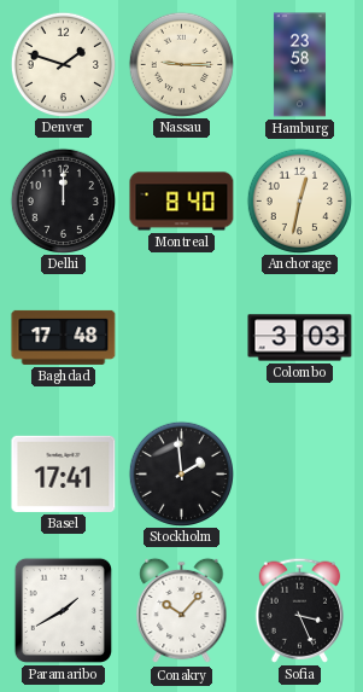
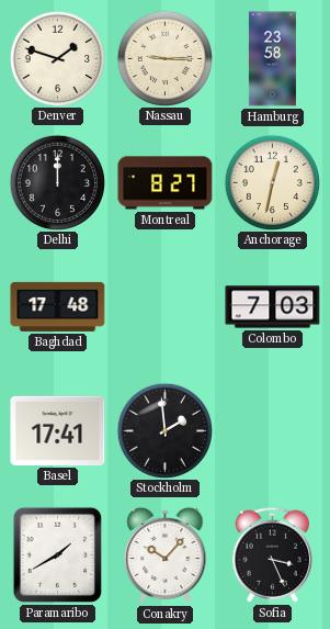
Montreal: 8:40 -> 8:27 (166, 183)
Colombo: 3:03 -> 7:03 (273, 307)
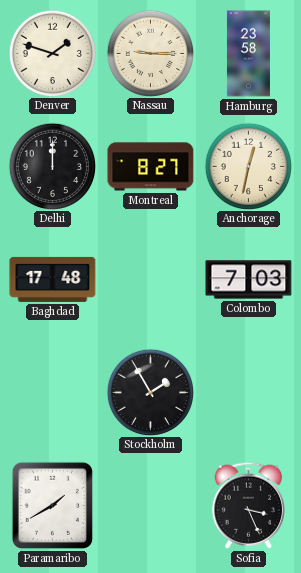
Basel: 17:41 -> none (58, 430)
Stockholm: 1:59 -> 1:55 (150, 392)
Conakry: 10:07 -> none (166, 555)
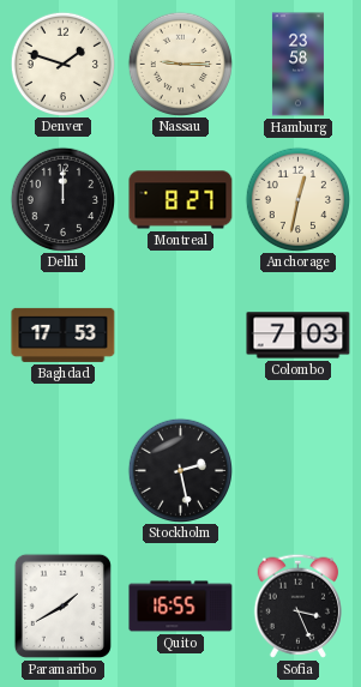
Baghdad: 17:48 -> 17:53 (64, 335)
Stockholm: 1:55 -> 2:28 (180, 470)
Quito: none -> 16:55 (181, 607)
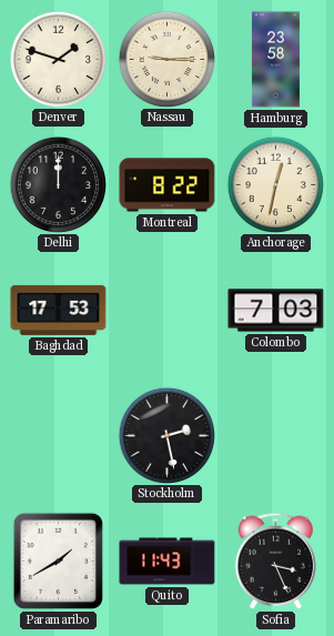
Montreal: 8:27 -> 8:22 (168, 185)
Quito: 16:55 -> 11:43 (168, 562)
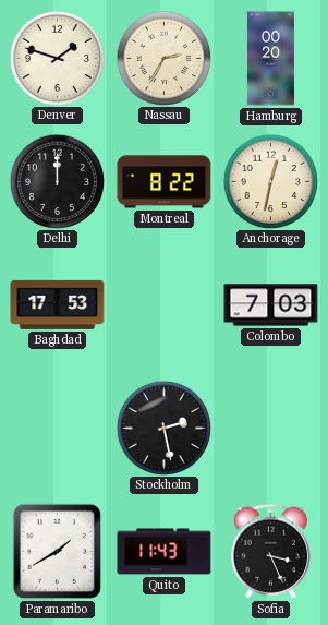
Nassau: 9:15 -> 2:35 (163, 58)
Hamburg: 23:58 -> 00:20 (270, 59)
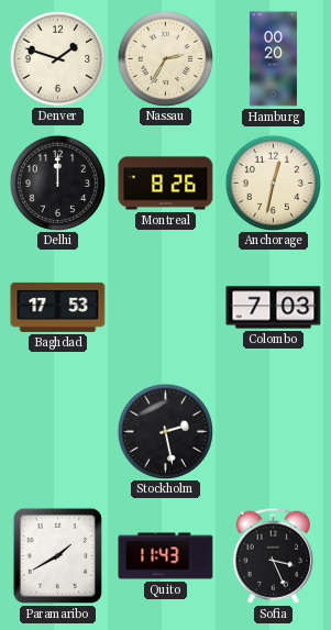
Montreal: 8:22 -> 8:26 (166, 184)
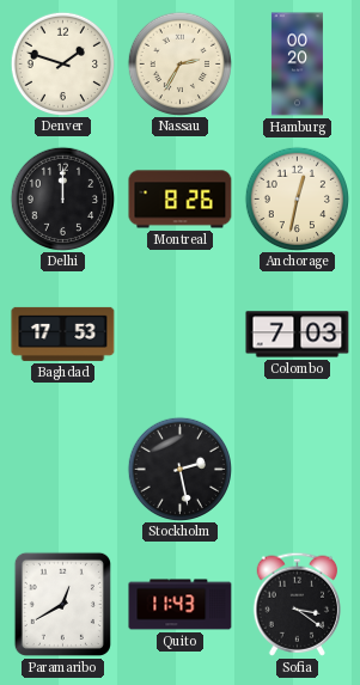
Paramaribo: 1:40 -> 12:40 (62, 604)
Sofia: 3:26 -> 3:21 (297, 604)
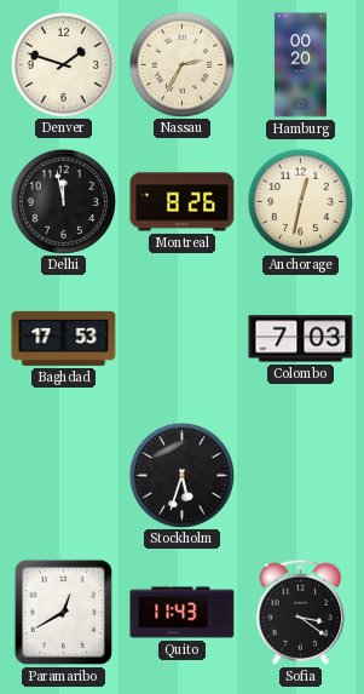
Delhi: 12:00 -> 11:58 (63, 201)
Stockholm: 2:28 -> 5:33 (181, 475)
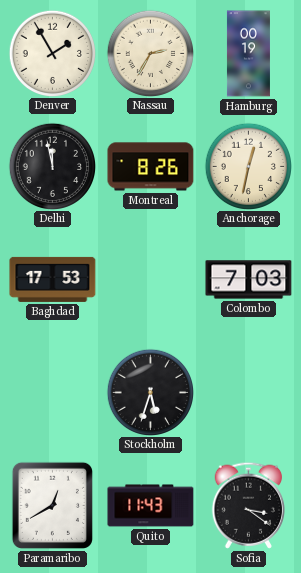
Denver: 1:48 -> 1:55 (52, 53)
Hamburg: 00:20 -> 00:19 (248, 54)
